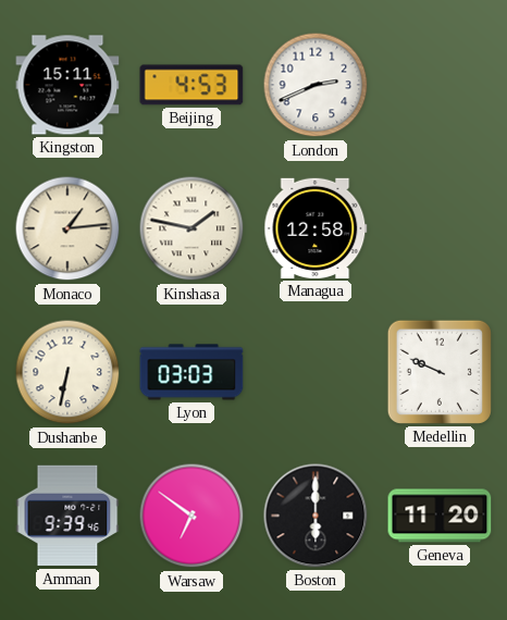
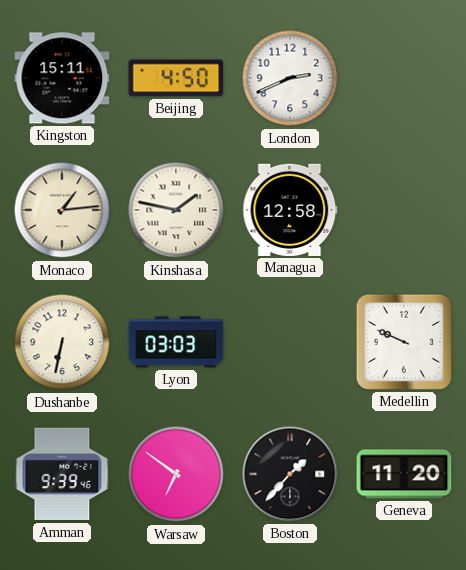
Beijing: 4:53 -> 4:50 (176, 78)
Boston: 6:00 -> 1:37 (290, 474)
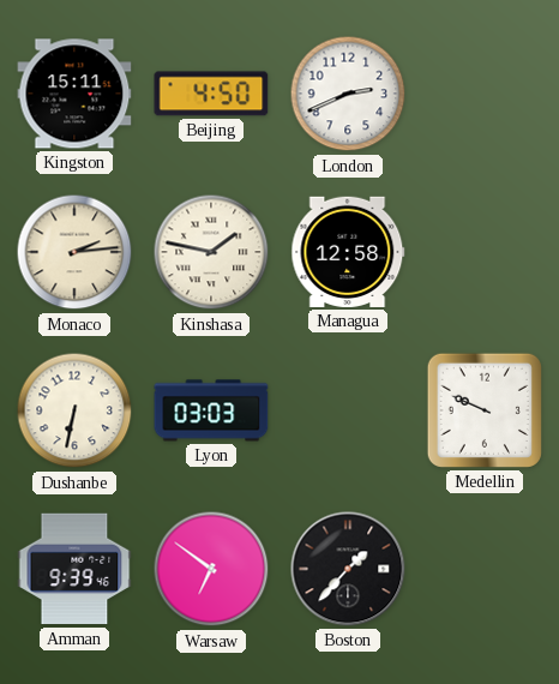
Monaco: 1:14 -> 2:14 (74, 252)
Geneva: 11:20 -> none (404, 474)
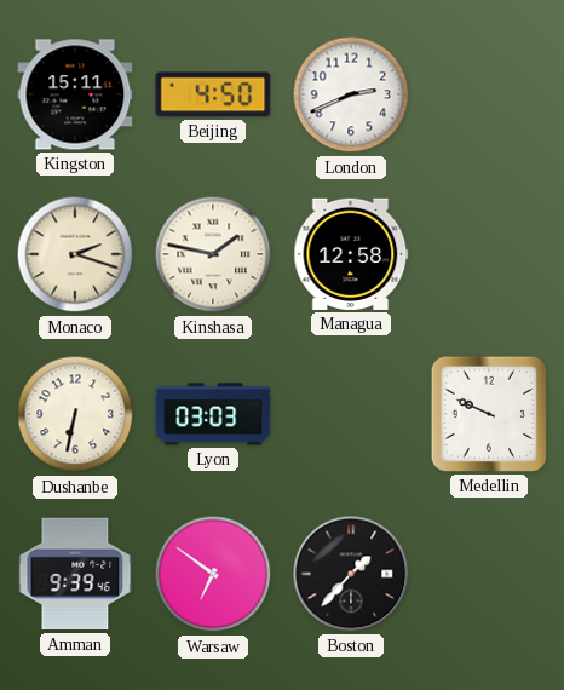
Monaco: 2:14 -> 2:18 (75, 254)
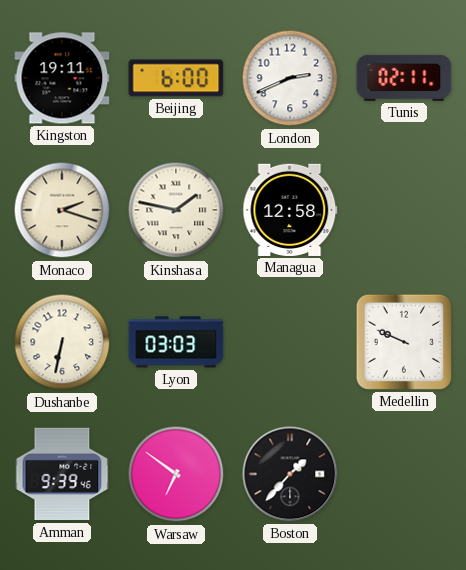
Kingston: 15:11 -> 19:11 (62, 78)
Beijing: 4:50 -> 6:00 (176, 78)
Tunis: none -> 02:11 (404, 78)
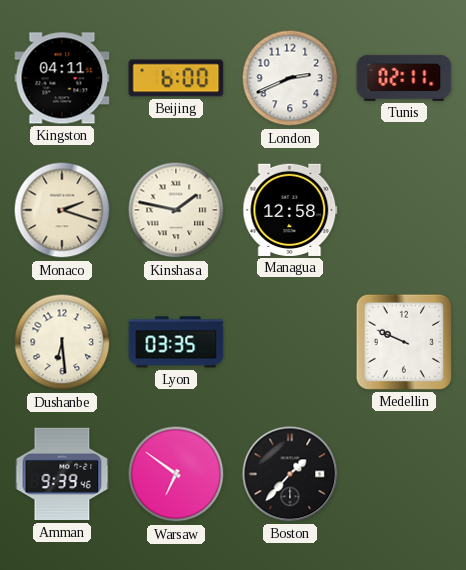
Kingston: 19:11 -> 04:11 (62, 78)
Dushanbe: 6:32 -> 6:29 (62, 342)
Lyon: 03:03 -> 03:35 (176, 342)
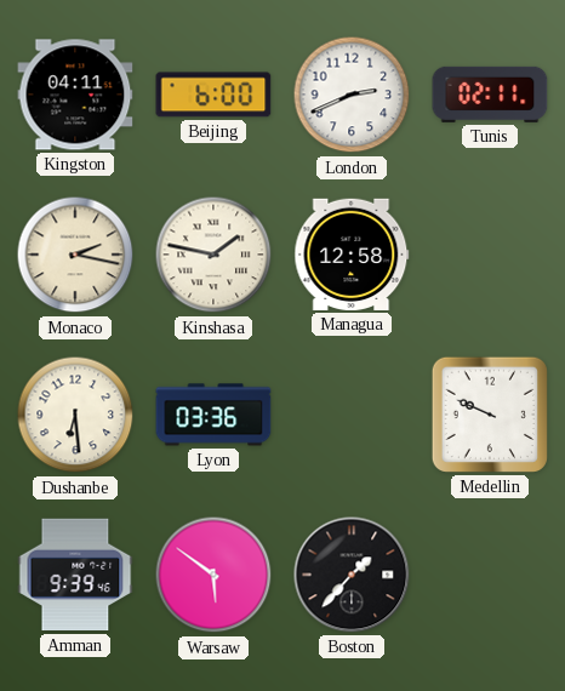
Monaco: 2:18 -> 2:17 (75, 255)
Lyon: 03:35 -> 03:36 (213, 415)
Warsaw: 6:51 -> 5:51 (213, 575)
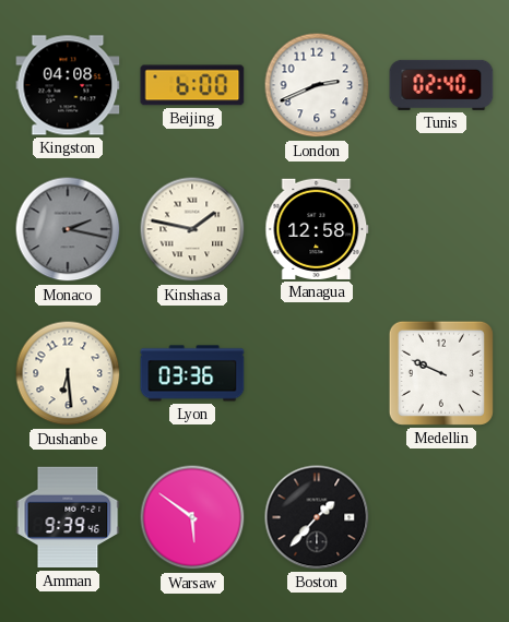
Kingston: 04:11 -> 04:08 (68, 85)
Tunis: 02:11 -> 02:40 (441, 85)
Monaco dial: cream -> grey (68, 229)
